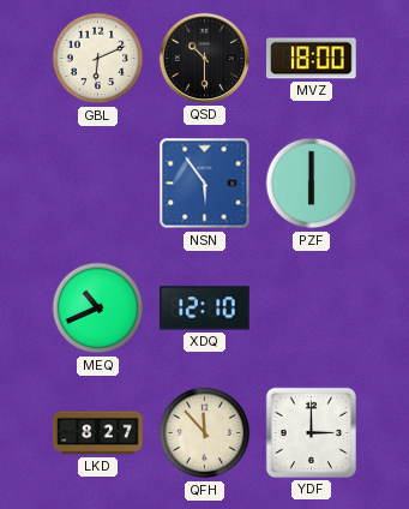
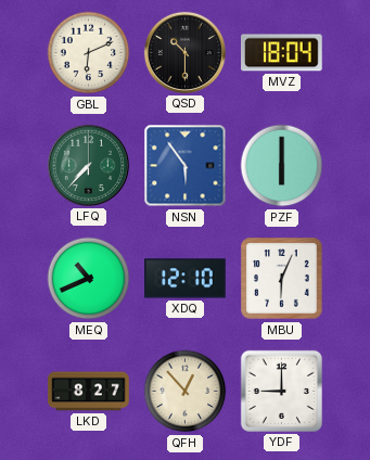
MVZ: 18:00 -> 18:04 (282, 53)
LFQ: none -> 7:37 (88, 165)
MBU: none -> 6:04 (282, 279)
QFH: 11:53 -> 12:53 (186, 392)
YDF: 3:00 -> 9:00 (281, 391)
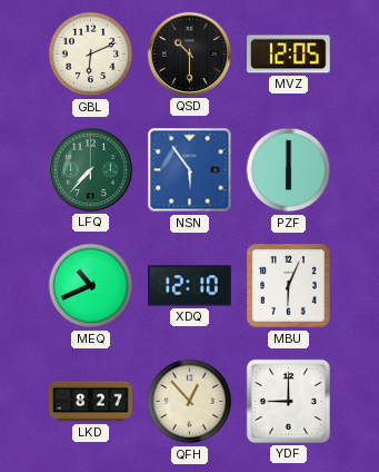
MVZ: 18:04 -> 12:05 (289, 55)
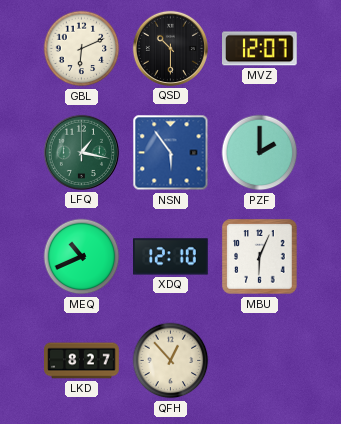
MVZ: 12:05 -> 12:07 (260, 49)
LFQ: 7:37 -> 1:17 (81, 152)
PZF: 6:00 -> 2:00 (260, 153)
YDF: 9:00 -> none (288, 401)
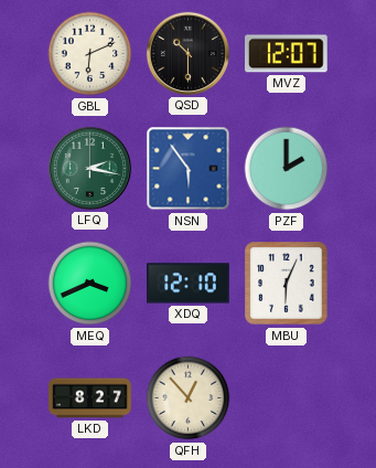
LFQ: 1:17 -> 2:17 (89, 168)
MEQ: 10:41 -> 3:41 (90, 284)
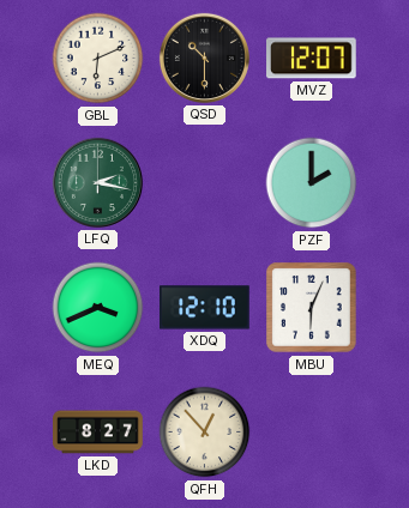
NSN: 5:54 -> none (189, 169)
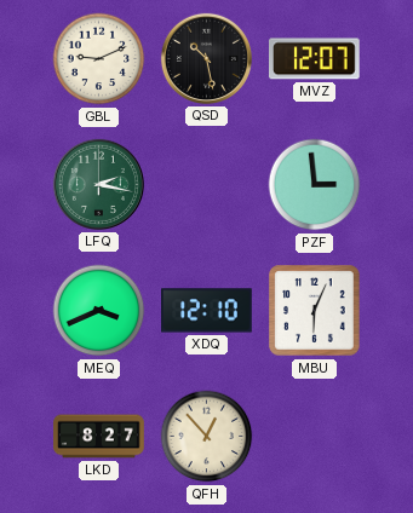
GBL: 6:11 -> 9:11 (99, 59)
QSD: 10:30 -> 10:28 (206, 58)
PZF: 2:00 -> 2:59 (315, 185)
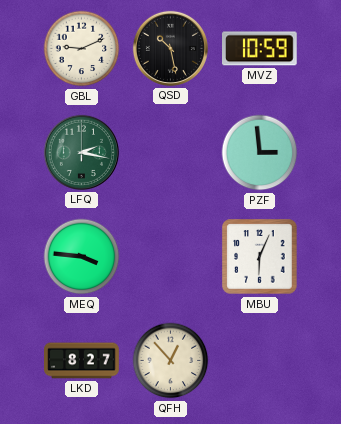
MVZ: 12:07 -> 10:59 (260, 49)
MEQ: 3:41 -> 3:46 (82, 257)
XDQ: 12:10 -> none (207, 311)
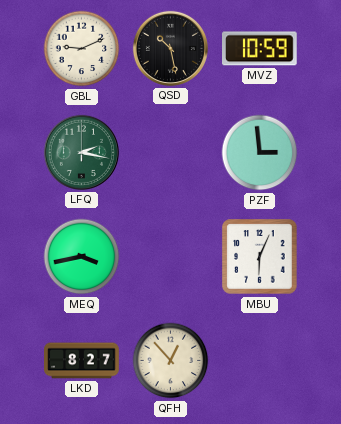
MEQ: 3:46 -> 3:43 (82, 257)
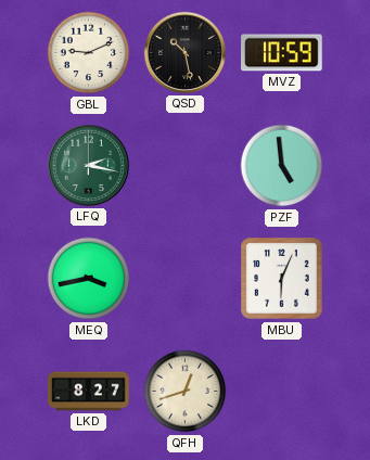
PZF: 2:59 -> 4:59 (282, 166)
QFH: 12:53 -> 12:42 (186, 392)
